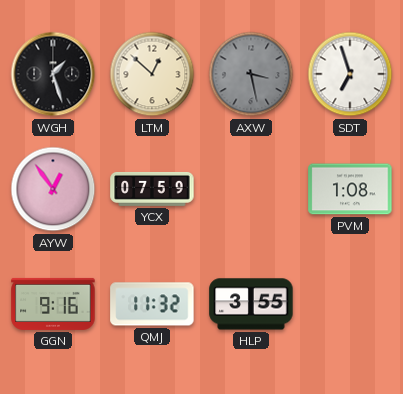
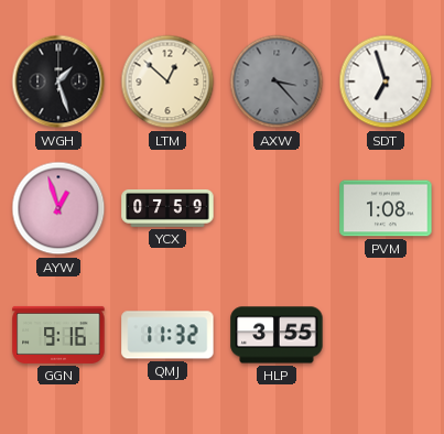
AXW: 3:28 -> 3:23 (277, 82)
AYW: 12:54 -> 12:57 (58, 208)
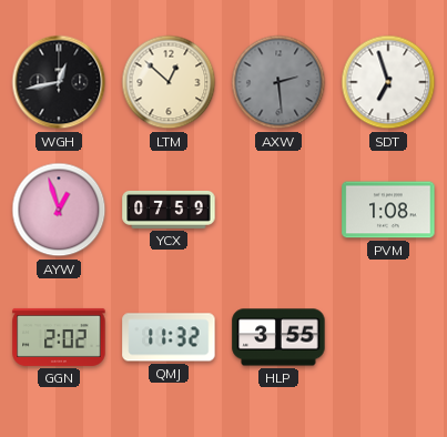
WGH: 1:27 -> 12:43 (59, 82)
AXW: 3:23 -> 2:29 (278, 82)
GGN: 9:16 -> 2:02 (59, 337)
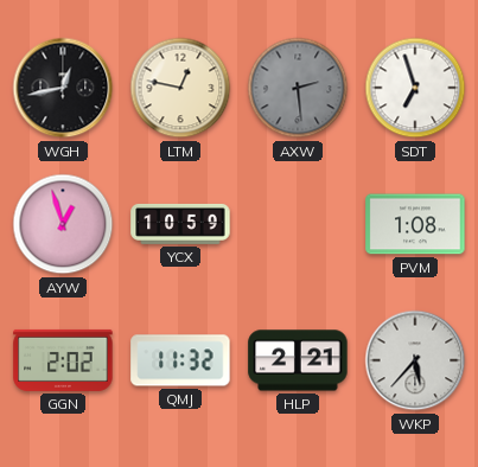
LTM: 12:52 -> 12:47 (180, 88)
YCX: 07:59 -> 10:59 (180, 224)
HLP: 3:55 -> 2:21 (298, 360)
WKP: none -> 5:37 (415, 360)
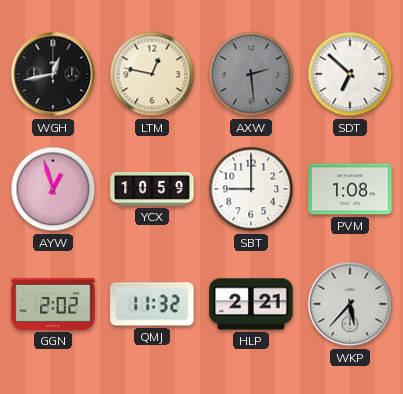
SDT: 6:57 -> 6:52 (350, 74)
SBT: none -> 9:00 (251, 189)
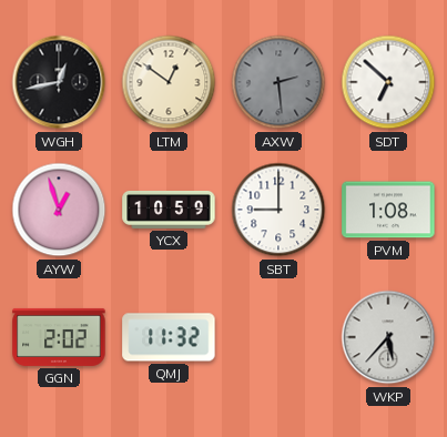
LTM: 12:47 -> 12:51 (169, 82)
HLP: 2:21 -> none (251, 304)
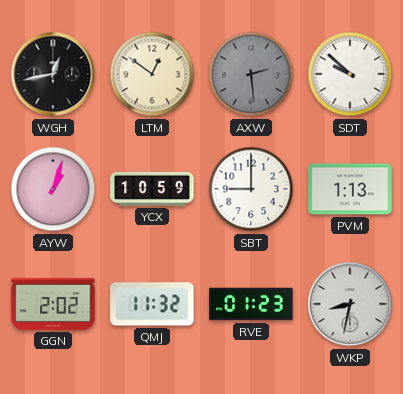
SDT: 6:52 -> 9:52 (350, 74)
AYW: 12:57 -> 1:03 (53, 189)
PVM: 1:08 -> 1:13 (350, 189)
RVE: none -> 01:23 (251, 304)
WKP: 5:37 -> 8:32 (350, 304)
